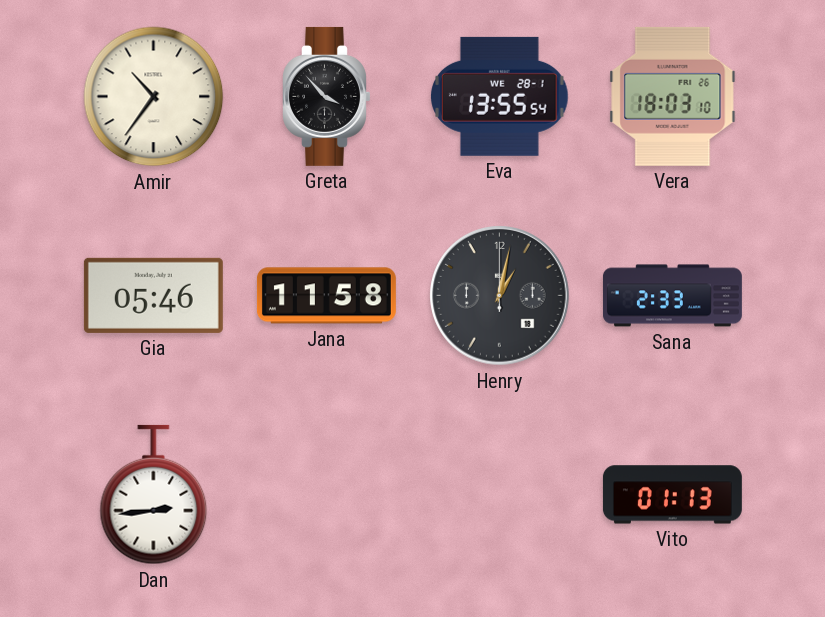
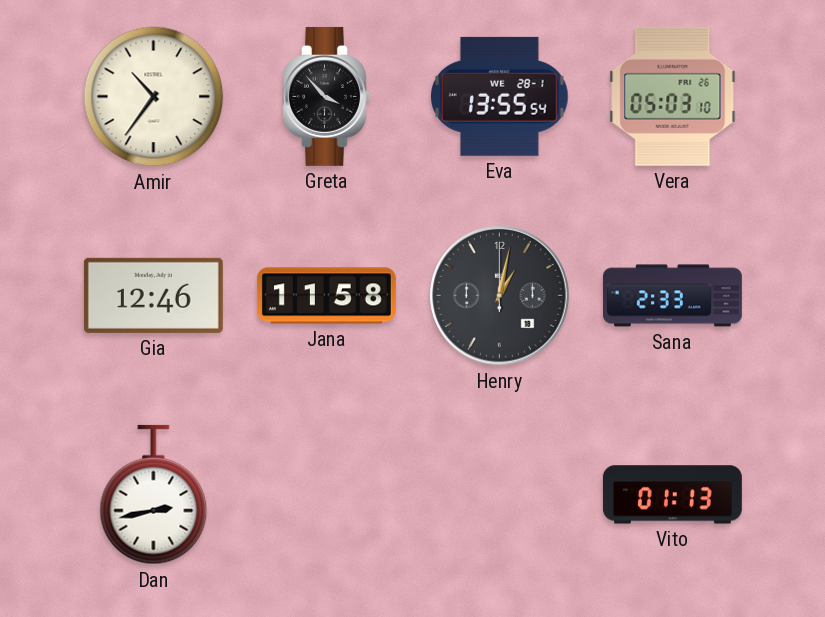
Vera: 18:03 -> 05:03 (673, 96)
Gia: 05:46 -> 12:46 (153, 295)
Dan: 2:44 -> 2:43 (154, 495)
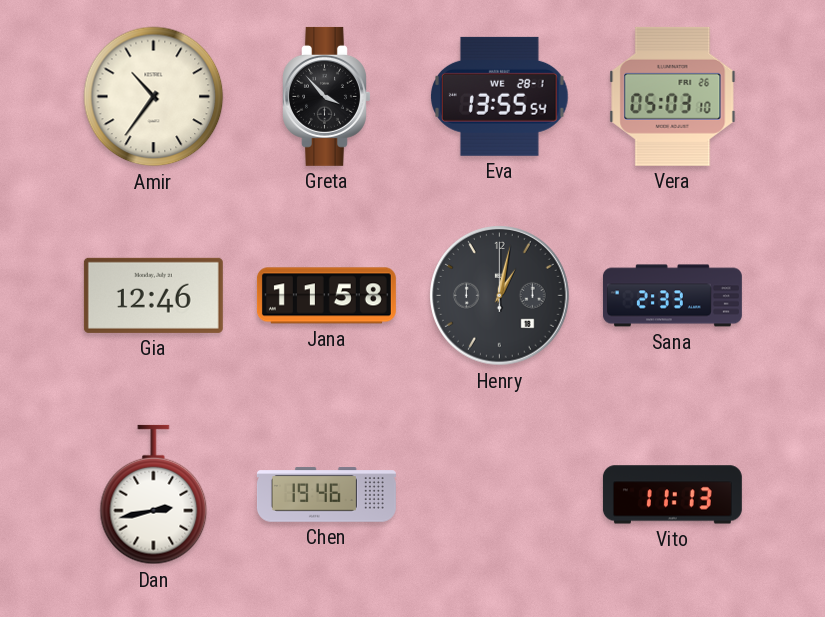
Chen: none -> 19:46 (326, 495)
Vito: 01:13 -> 11:13 (672, 495)
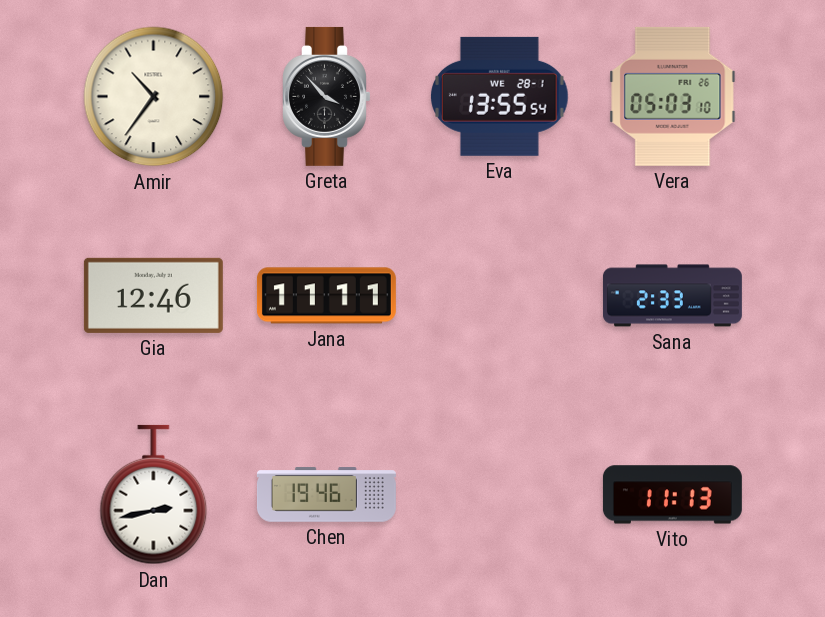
Jana: 11:58 -> 11:11 (326, 296)
Henry: 1:02 -> none (500, 296)
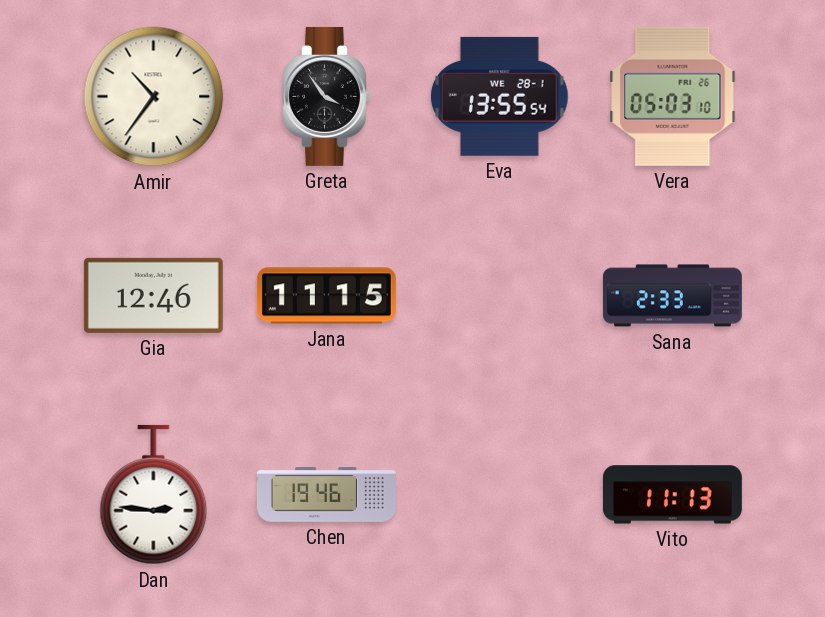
Greta: 3:53 -> 3:54 (327, 96)
Jana: 11:11 -> 11:15 (326, 296)
Dan: 2:43 -> 2:46 (154, 495)
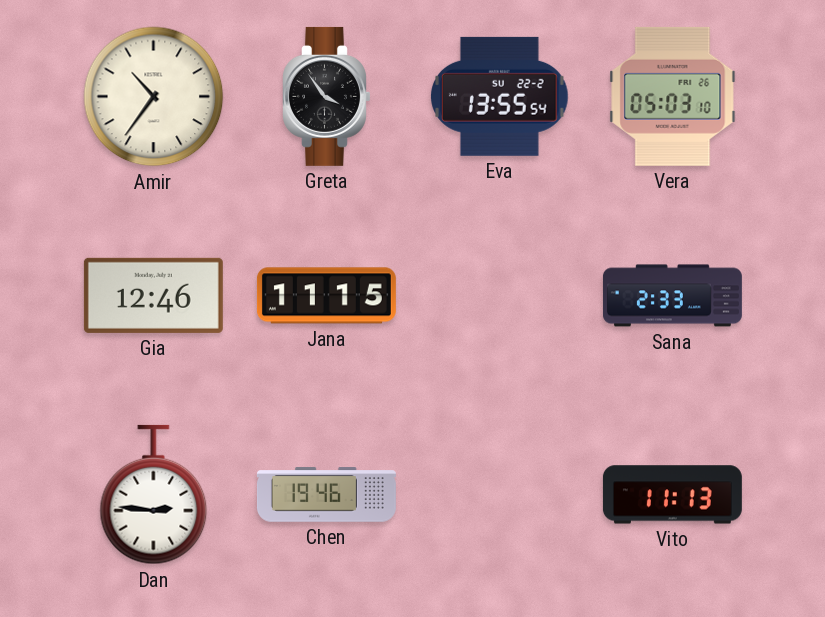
Eva date: WE 28-1 -> SU 22-2 (500, 96)
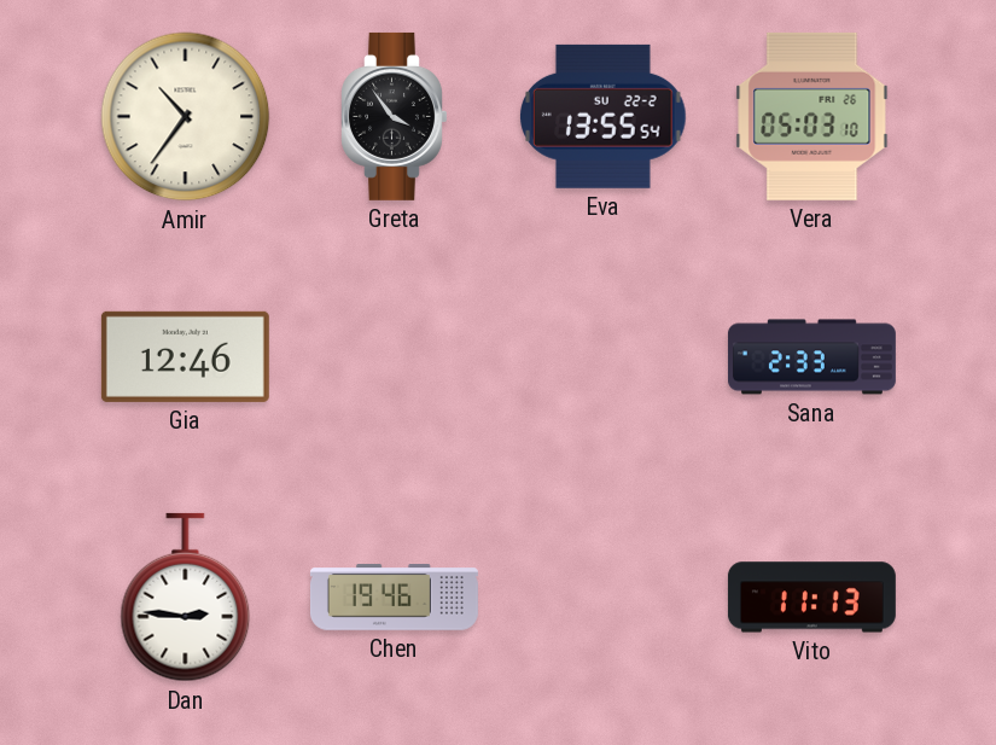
Jana: 11:15 -> none (326, 296)
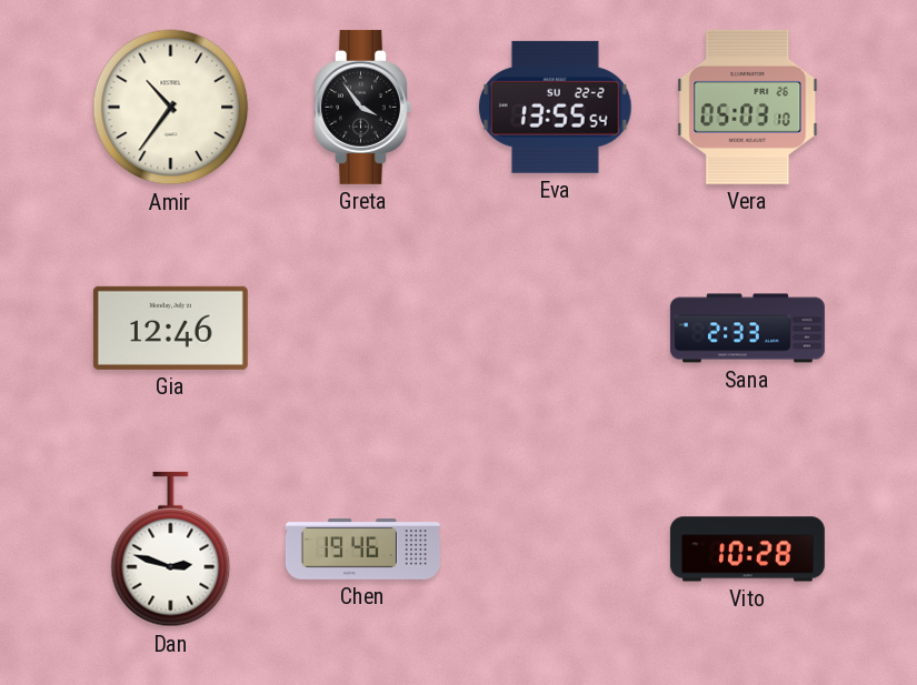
Dan: 2:46 -> 2:48 (171, 550)
Vito: 11:13 -> 10:28 (747, 550)
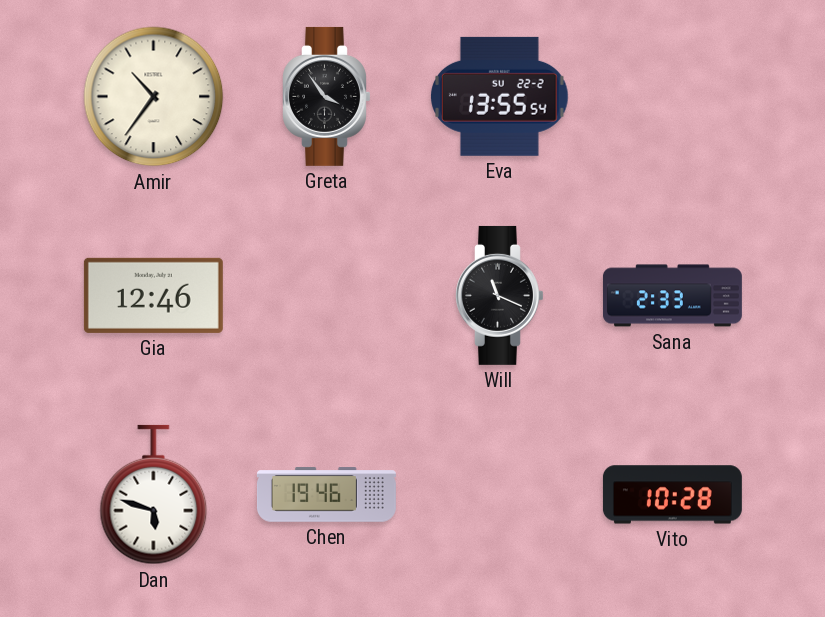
Vera: 05:03 -> none (748, 107)
Will: none -> 11:19 (500, 295)
Dan: 2:48 -> 5:48 (154, 495)
